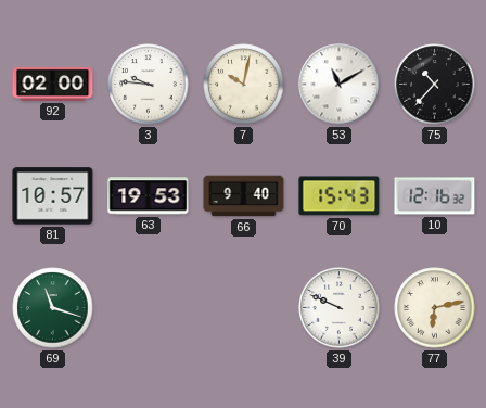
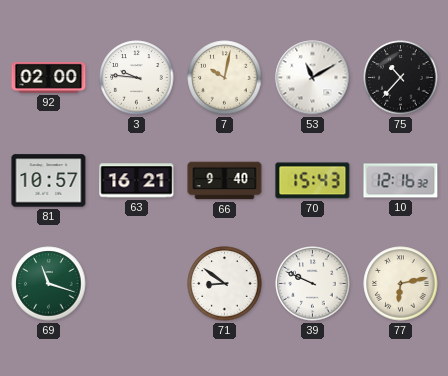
63: 19:53 -> 16:21 (137, 181)
71: none -> 8:51 (225, 284)
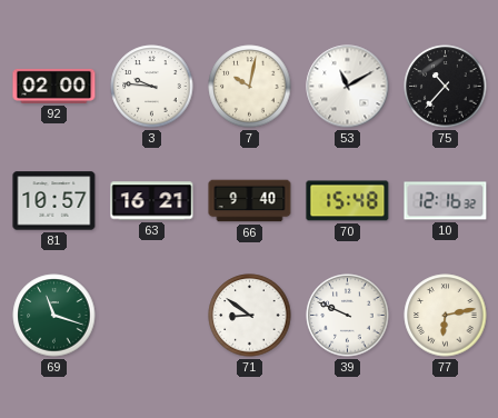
70: 15:43 -> 15:48 (348, 201)
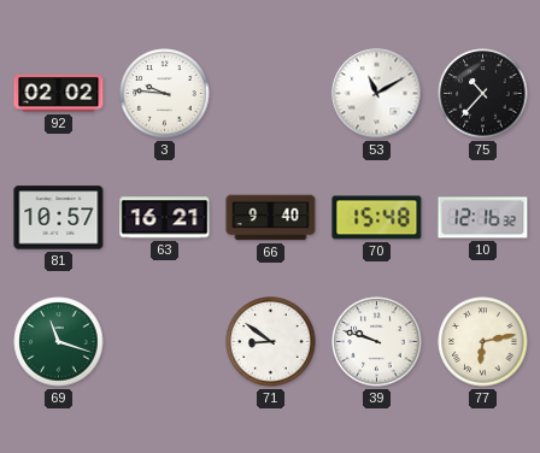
92: 02:00 -> 02:02 (59, 93)
7: 10:02 -> none (250, 87)
39: 9:49 -> 9:48 (377, 342)
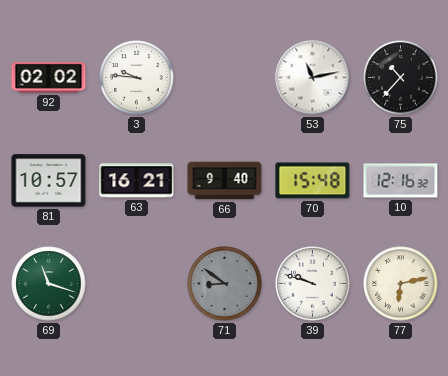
53: 11:10 -> 11:13 (313, 78)
71 dial: white -> grey (225, 284)
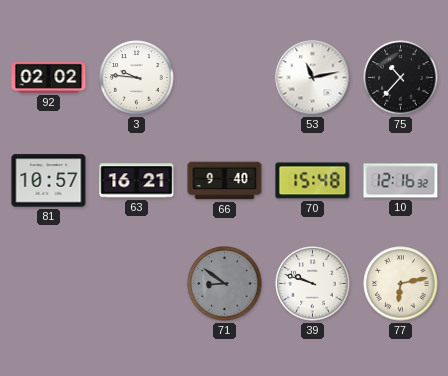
69: 11:18 -> none (49, 284)
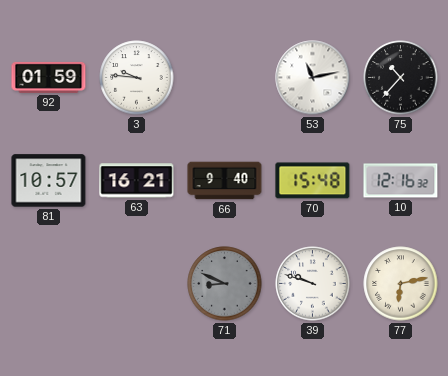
92: 02:02 -> 01:59 (49, 77)
71: 8:51 -> 8:49 (225, 284)
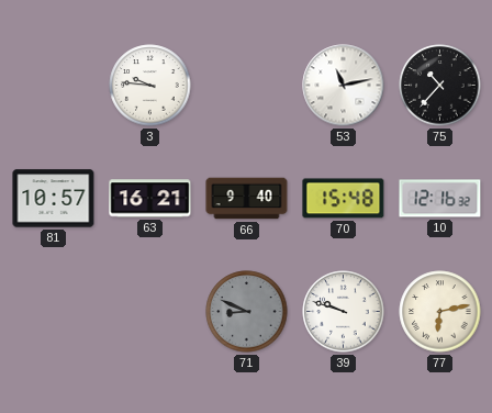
92: 01:59 -> none (49, 77)
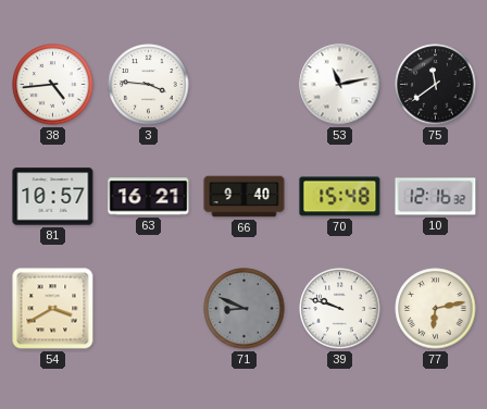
38: none -> 4:44 (53, 85)
3: 9:46 -> 3:46 (149, 85)
75: 10:37 -> 11:39 (436, 85)
54: none -> 3:40 (53, 309)
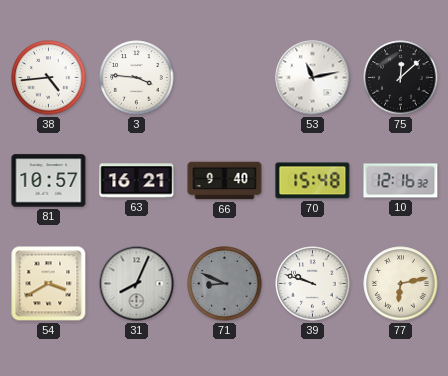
75: 11:39 -> 12:08 (401, 78)
31: none -> 8:04 (137, 284)
